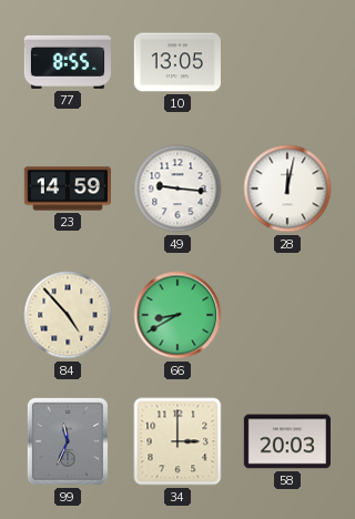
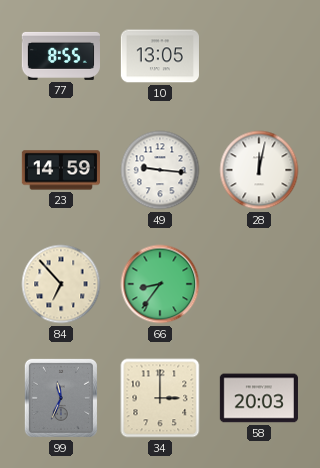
84: 4:53 -> 6:53 (61, 284)
66: 8:40 -> 8:36 (160, 284)
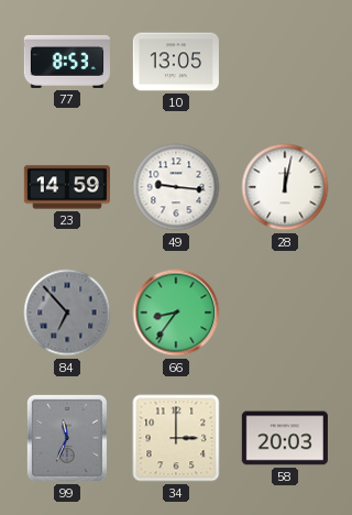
77: 8:55 -> 8:53 (66, 62)
84 dial: cream -> grey (67, 313)
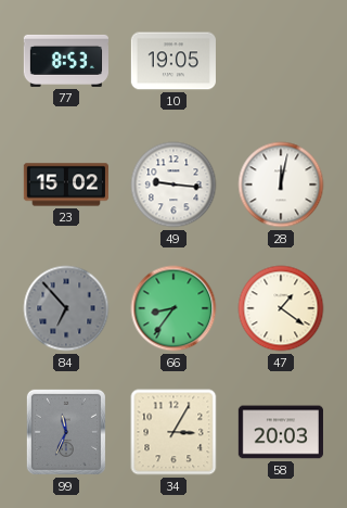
10: 13:05 -> 19:05 (173, 61)
23: 14:59 -> 15:02 (65, 185)
47: none -> 1:21 (281, 308)
34: 3:00 -> 3:05 (173, 432)
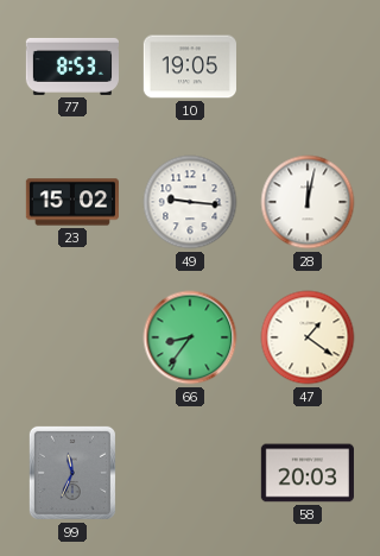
84: 6:53 -> none (66, 308)
34: 3:05 -> none (173, 432)
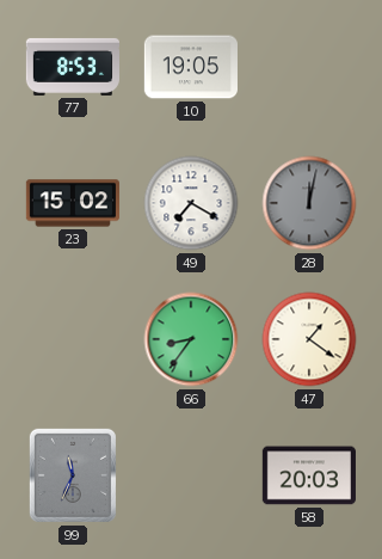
49: 9:16 -> 7:20 (191, 203)
28 dial: white -> grey (309, 203)
